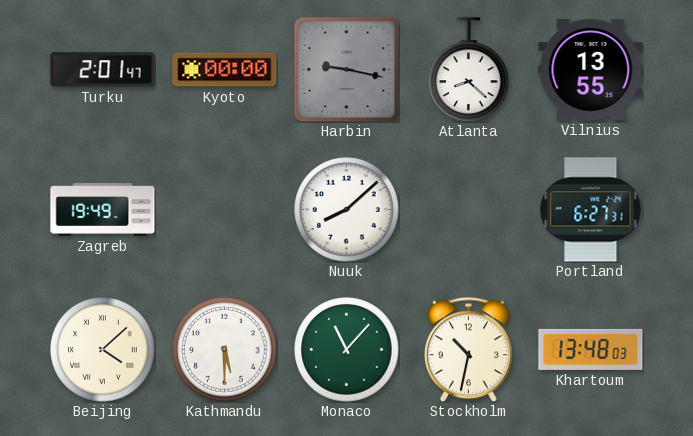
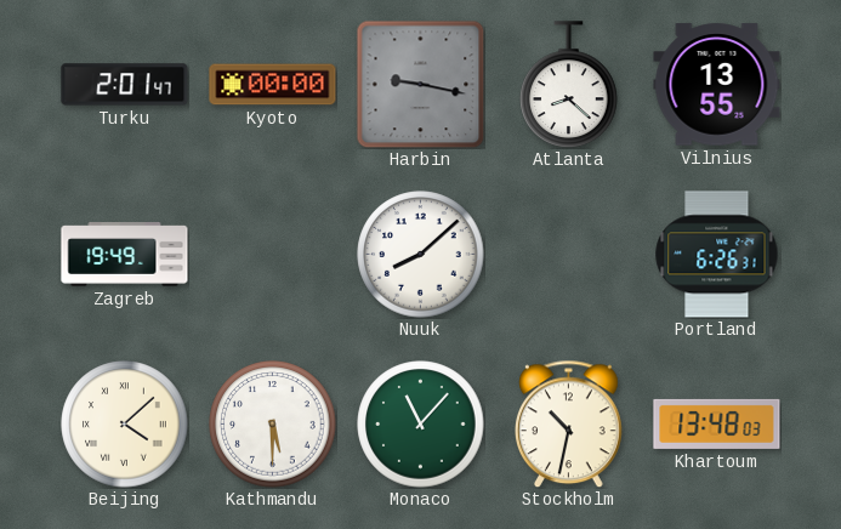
Portland: 6:27 -> 6:26 (717, 255)
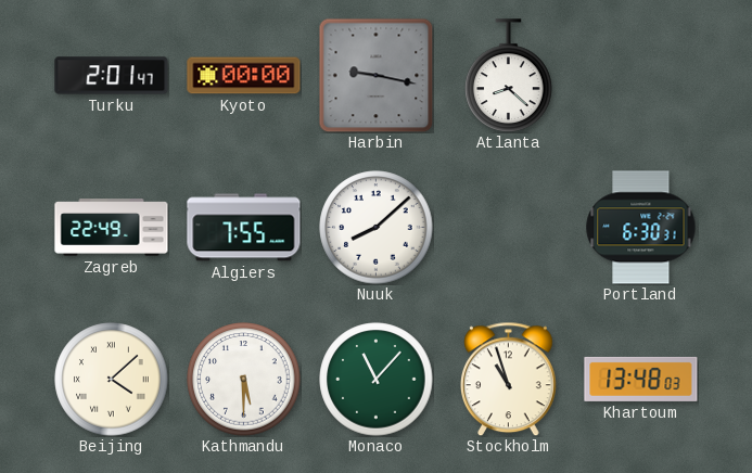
Vilnius: 13:55 -> none (717, 85)
Zagreb: 19:49 -> 22:49 (112, 228)
Algiers: none -> 7:55 (244, 228)
Portland: 6:26 -> 6:30 (641, 228)
Stockholm: 10:32 -> 10:57 (509, 379)
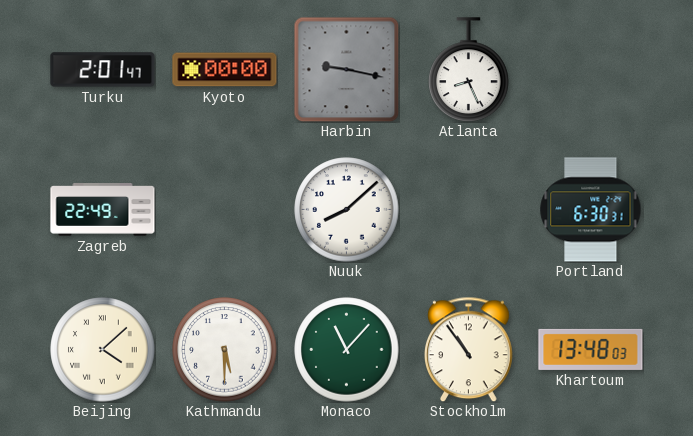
Atlanta: 8:22 -> 8:26 (469, 70)
Algiers: 7:55 -> none (244, 228)
Stockholm: 10:57 -> 10:54 (469, 349)
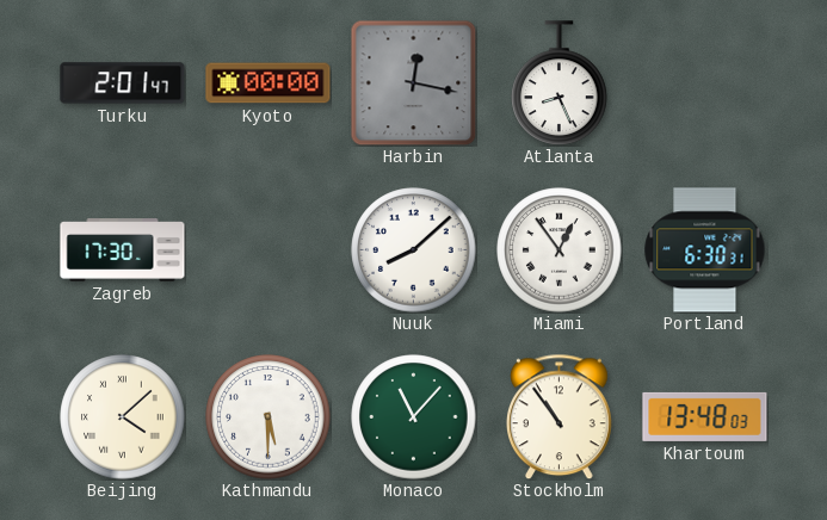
Harbin: 9:17 -> 12:17 (413, 82)
Zagreb: 22:49 -> 17:30 (123, 250)
Miami: none -> 12:54 (560, 250)
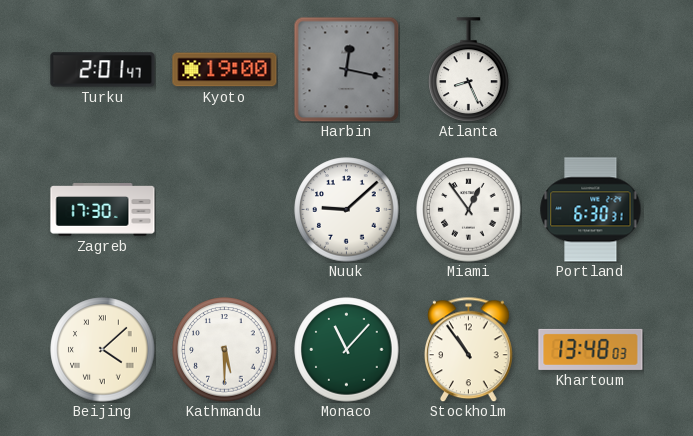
Kyoto: 00:00 -> 19:00 (225, 70)
Nuuk: 8:08 -> 9:08 (347, 210)
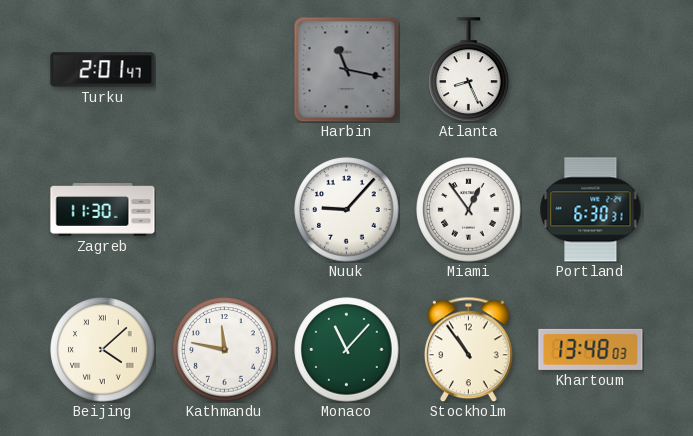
Kyoto: 19:00 -> none (225, 70)
Harbin: 12:17 -> 11:17 (346, 69)
Zagreb: 17:30 -> 11:30 (103, 210)
Nuuk: 9:08 -> 9:07 (347, 210)
Kathmandu: 5:30 -> 11:47 (225, 350)
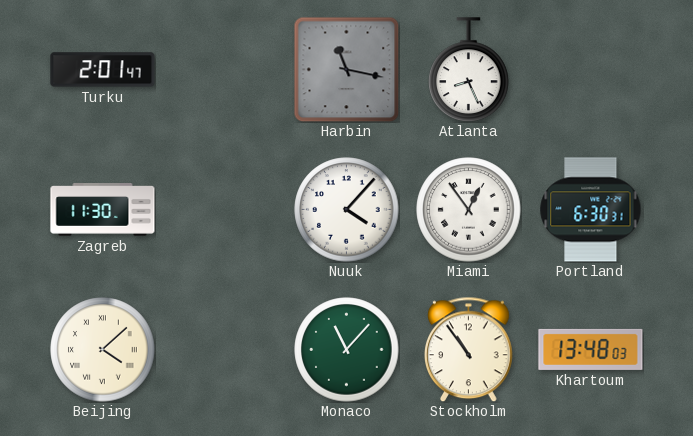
Nuuk: 9:07 -> 4:07 (347, 210)
Kathmandu: 11:47 -> none (225, 350)
